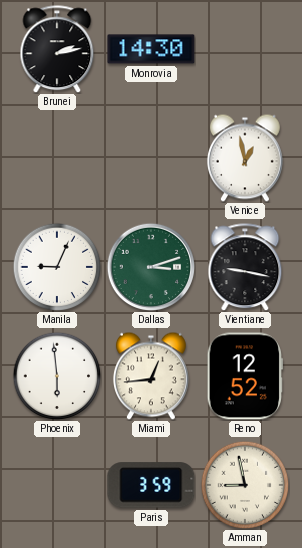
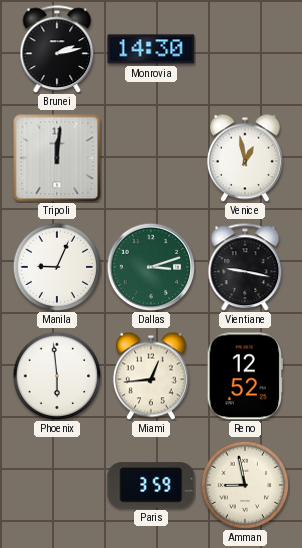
Tripoli: none -> 12:01 (57, 158)
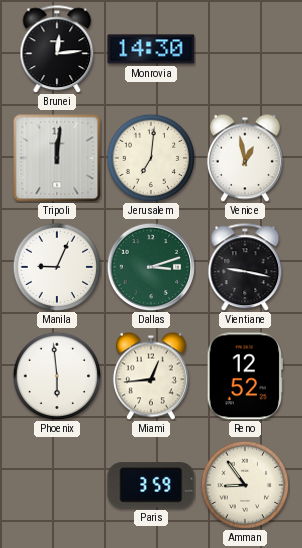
Brunei: 2:13 -> 12:14 (57, 49)
Jerusalem: none -> 7:01 (151, 158)
Amman: 8:58 -> 8:54 (245, 485)
